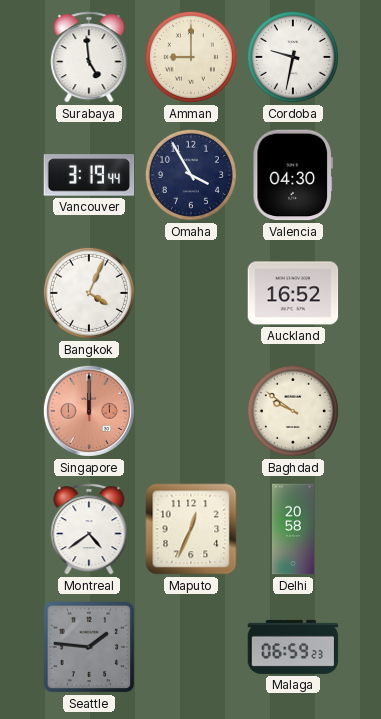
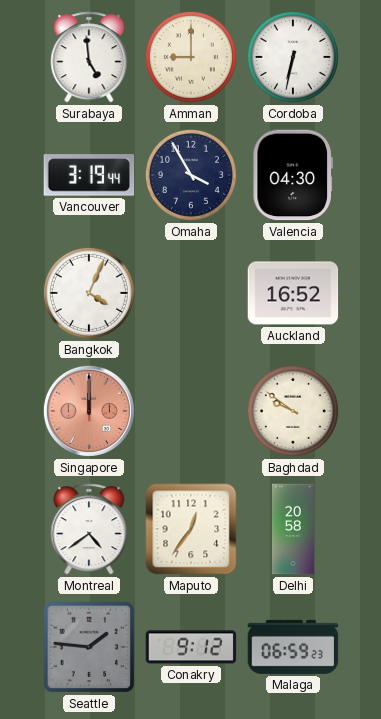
Cordoba: 9:32 -> 6:32 (293, 57)
Maputo: 12:34 -> 12:36 (191, 529)
Conakry: none -> 9:12 (191, 647)
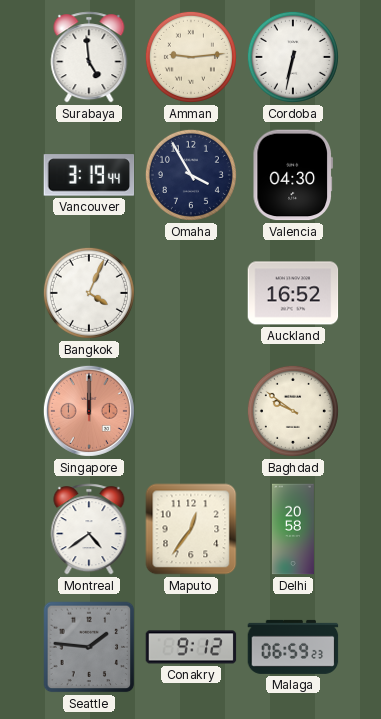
Amman: 9:00 -> 9:14 (191, 57)
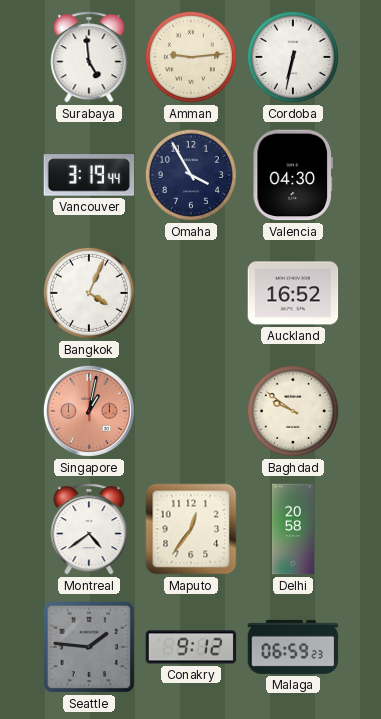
Singapore: 12:00 -> 1:02 (89, 411)
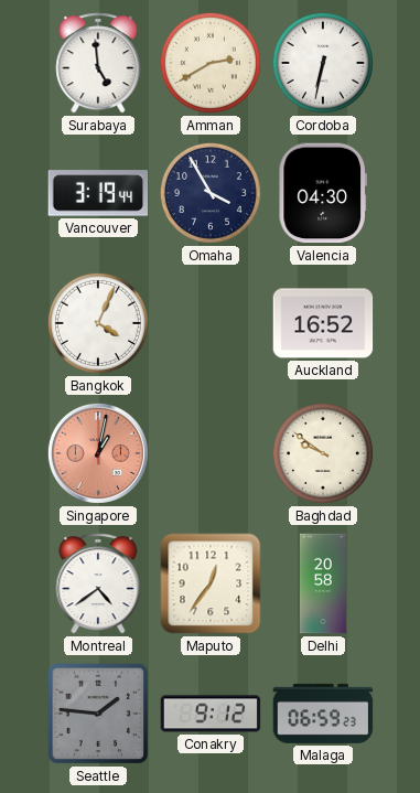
Amman: 9:14 -> 2:40 (211, 63)
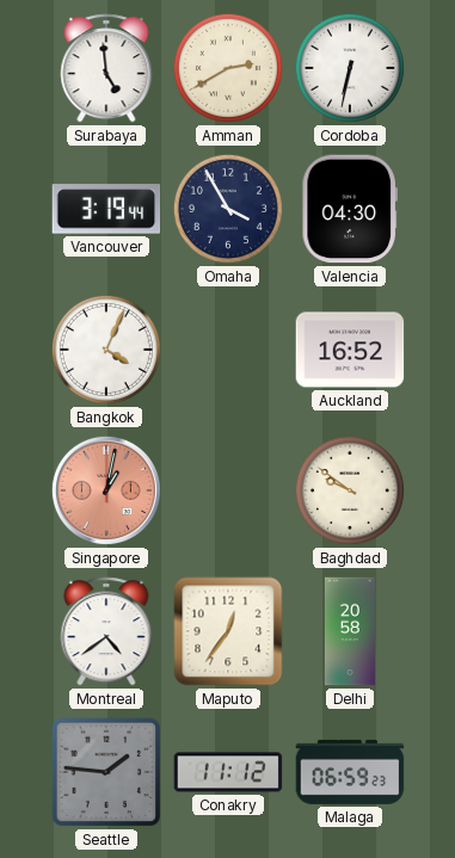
Conakry: 9:12 -> 11:12 (228, 772)
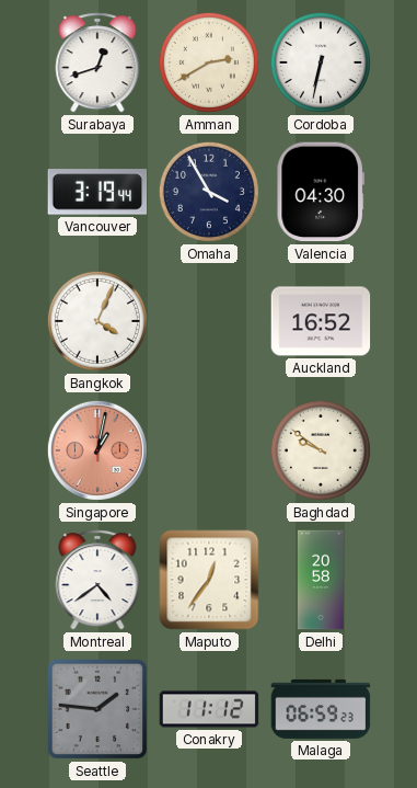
Surabaya: 4:59 -> 12:42 (97, 62)
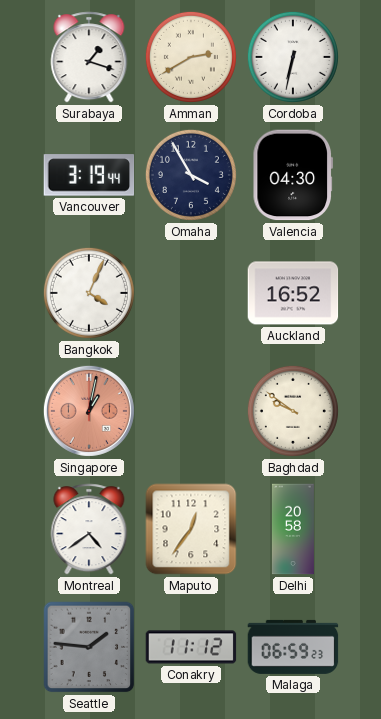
Surabaya: 12:42 -> 1:18 (89, 57)
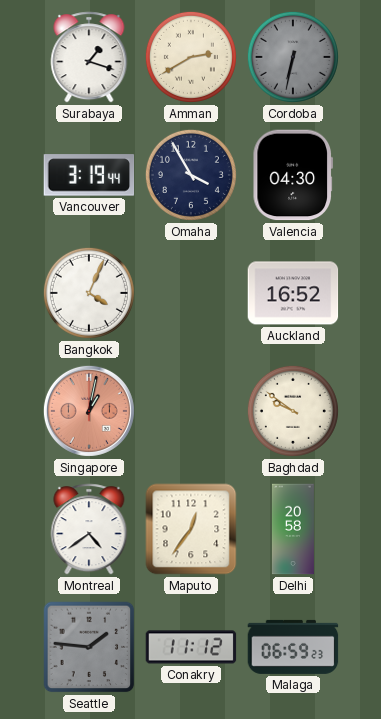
Cordoba dial: white -> grey (293, 57)
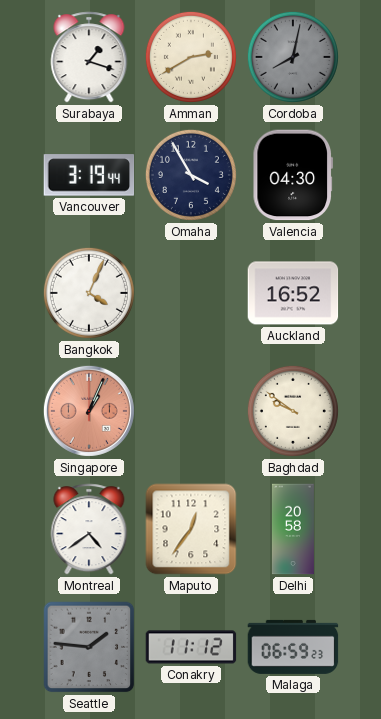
Cordoba: 6:32 -> 8:02 (293, 57)
Singapore: 1:02 -> 1:04 (89, 411)
